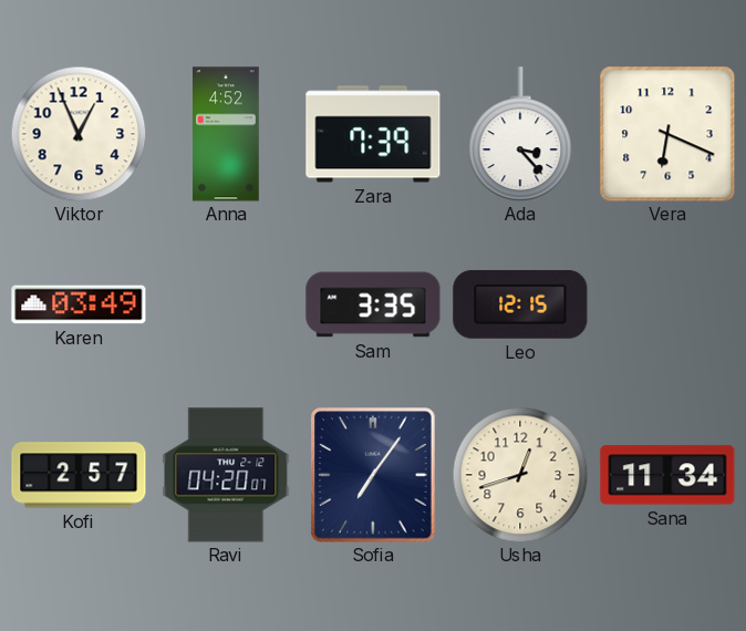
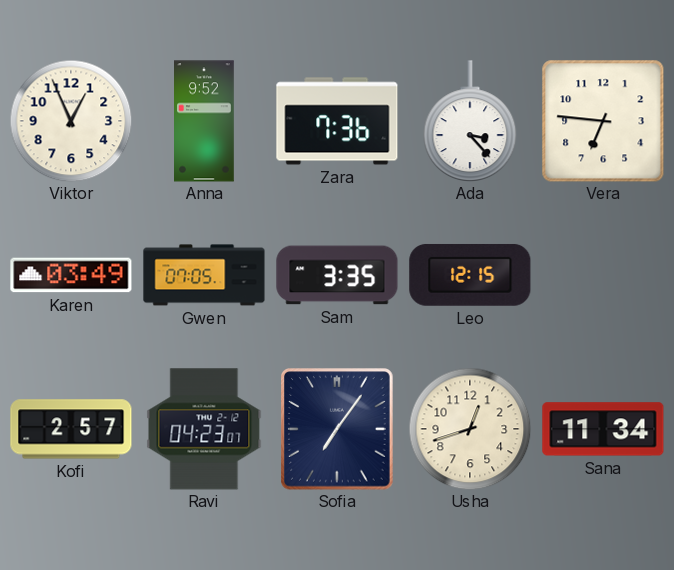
Anna: 4:52 -> 9:52 (205, 121)
Zara: 7:39 -> 7:36 (337, 121)
Vera: 6:19 -> 6:46 (603, 121)
Gwen: none -> 07:05 (204, 275)
Ravi: 04:20 -> 04:23 (204, 429)
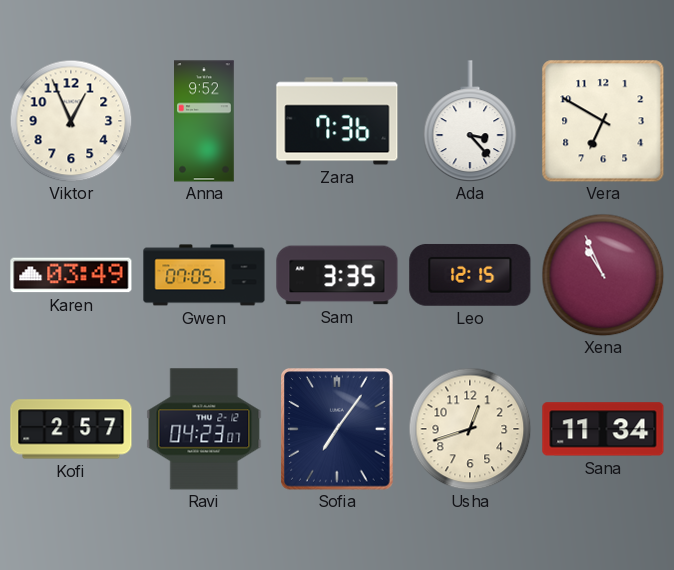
Vera: 6:46 -> 6:50 (603, 121)
Xena: none -> 10:56 (603, 275)
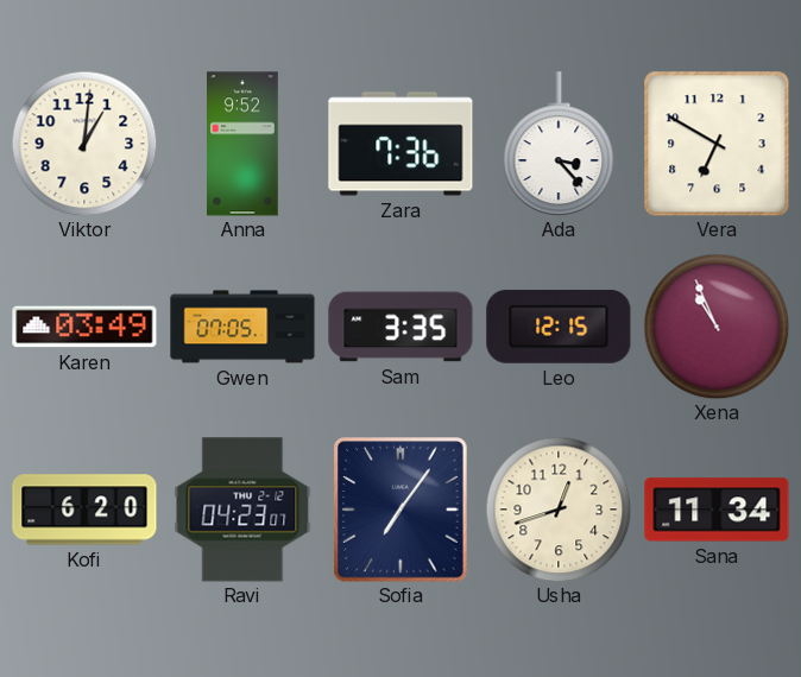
Viktor: 12:56 -> 1:01 (84, 144)
Kofi: 2:57 -> 6:20 (84, 510)
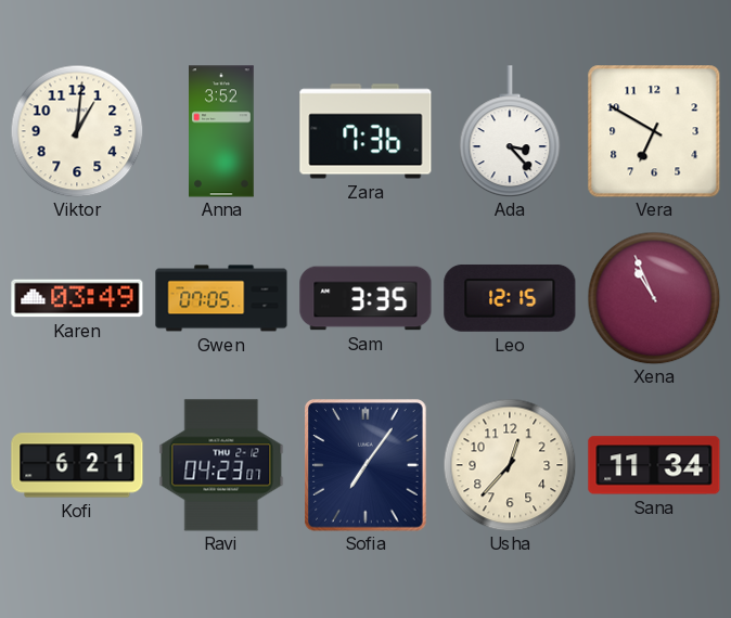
Anna: 9:52 -> 3:52 (222, 131)
Kofi: 6:20 -> 6:21 (77, 465)
Usha: 12:42 -> 12:37 (510, 465)
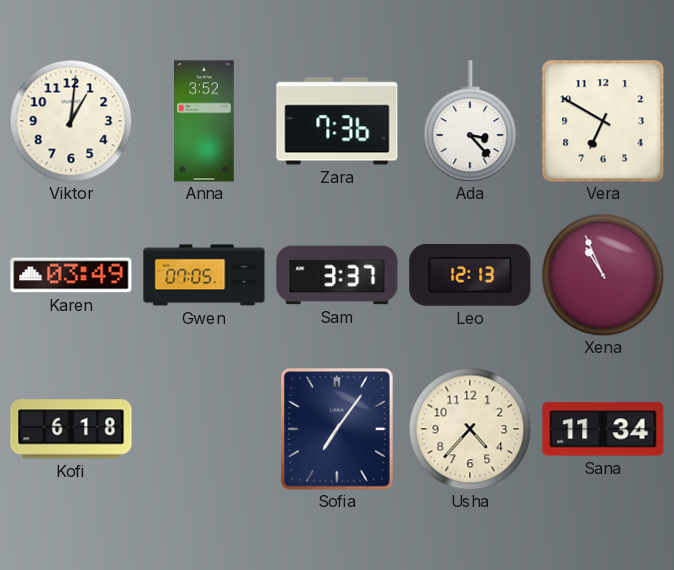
Sam: 3:35 -> 3:37 (337, 275)
Leo: 12:15 -> 12:13 (470, 275)
Kofi: 6:21 -> 6:18 (71, 429)
Ravi: 04:23 -> none (221, 465)
Usha: 12:37 -> 4:37 (470, 429)
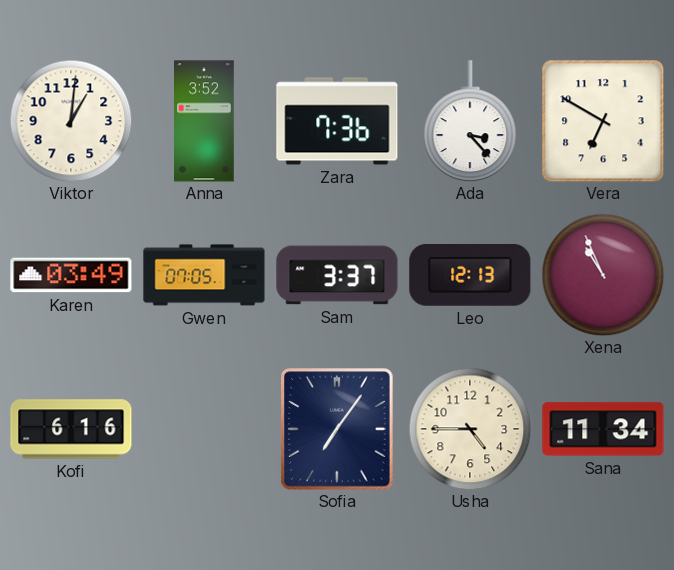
Kofi: 6:18 -> 6:16 (71, 429)
Usha: 4:37 -> 4:45 (470, 429)
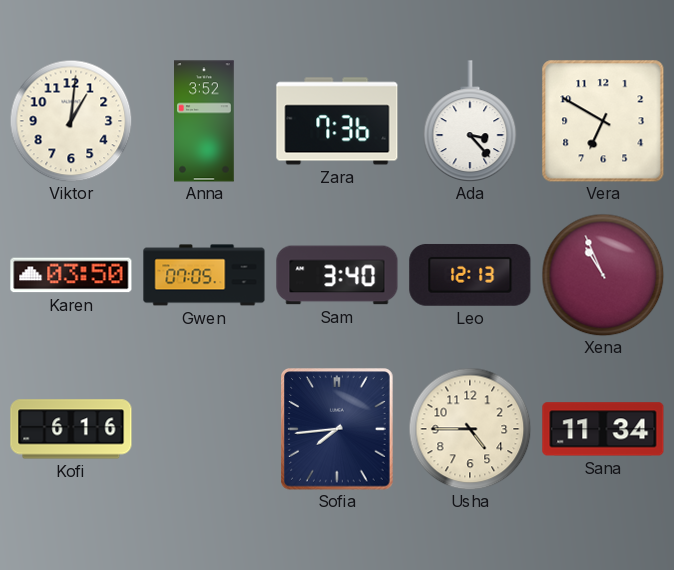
Karen: 03:49 -> 03:50 (71, 275)
Sam: 3:37 -> 3:40 (337, 275)
Sofia: 7:06 -> 7:44 (337, 429)
